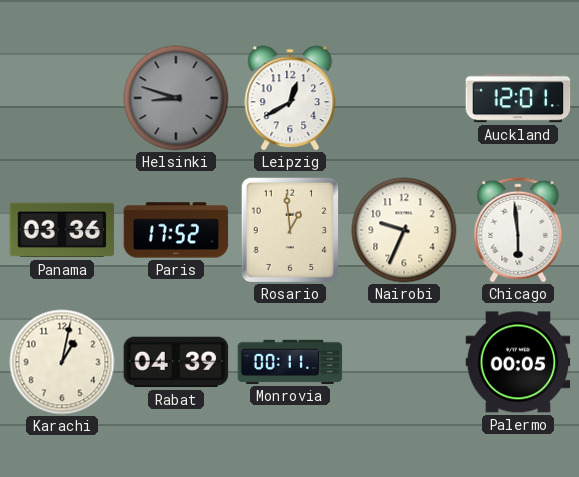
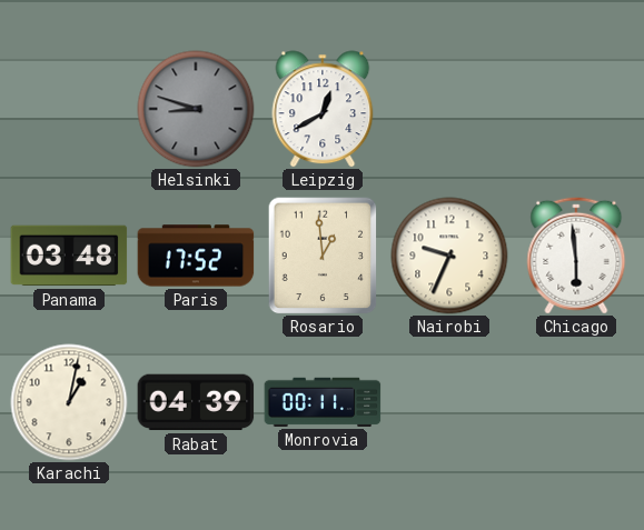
Auckland: 12:01 -> none (518, 98)
Panama: 03:36 -> 03:48 (69, 256)
Palermo: 00:05 -> none (518, 362)
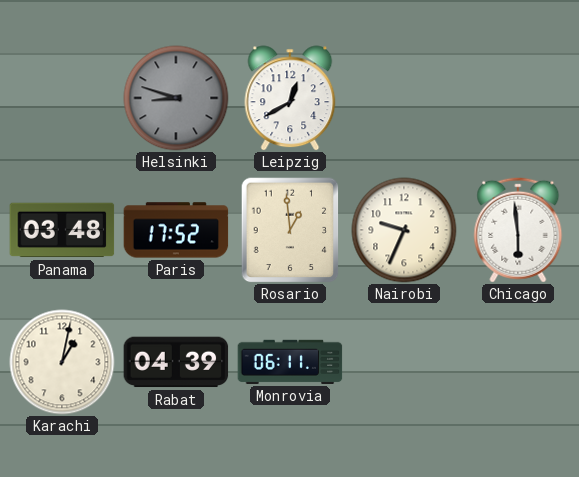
Monrovia: 00:11 -> 06:11 (290, 362)
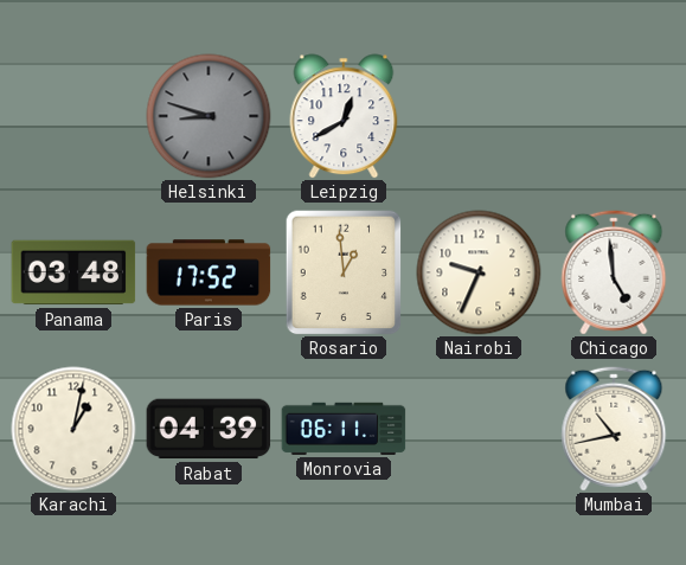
Chicago: 5:59 -> 4:59 (614, 272)
Mumbai: none -> 10:43 (614, 429)
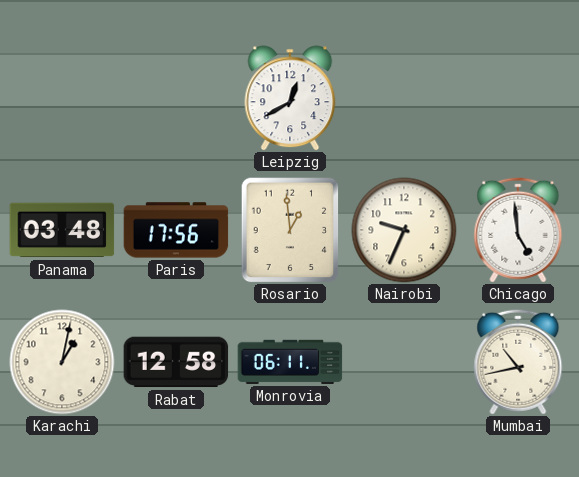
Helsinki: 8:48 -> none (209, 116)
Paris: 17:52 -> 17:56 (176, 230)
Rabat: 04:39 -> 12:58 (176, 362)
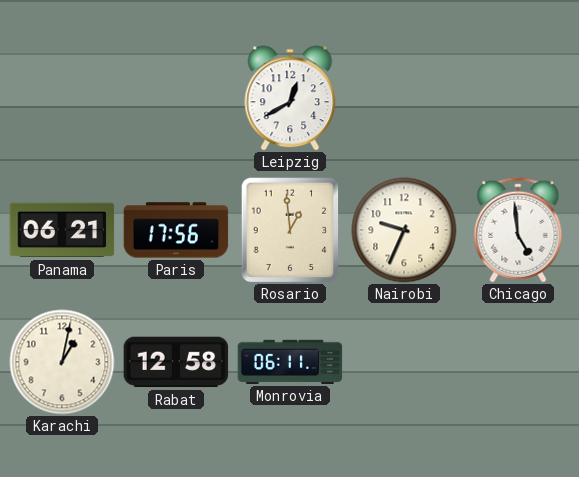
Panama: 03:48 -> 06:21 (62, 230)
Mumbai: 10:43 -> none (518, 362)
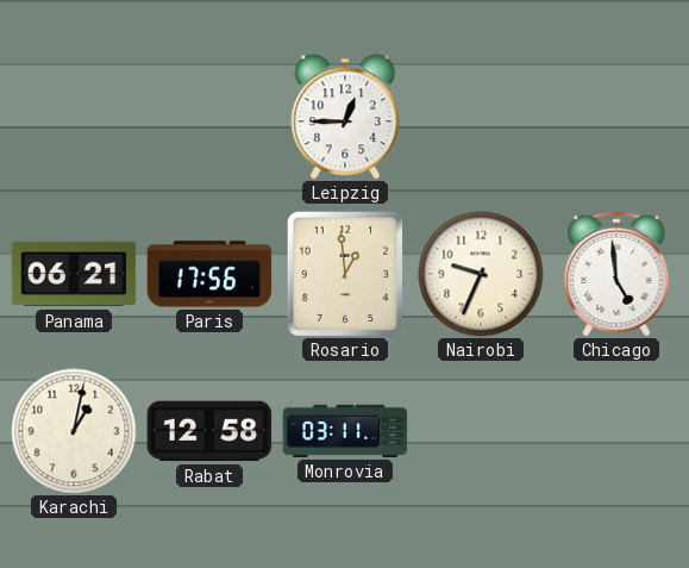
Leipzig: 12:40 -> 12:45 (345, 117)
Monrovia: 06:11 -> 03:11 (345, 431)
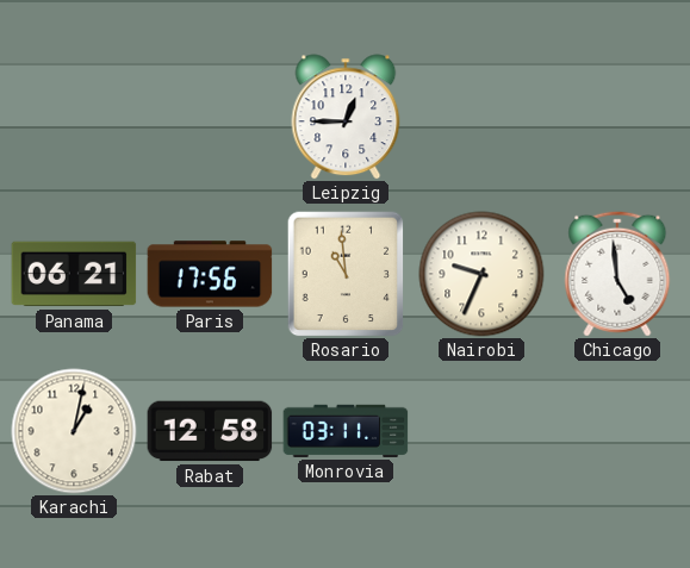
Rosario: 12:59 -> 10:59 (346, 274)
